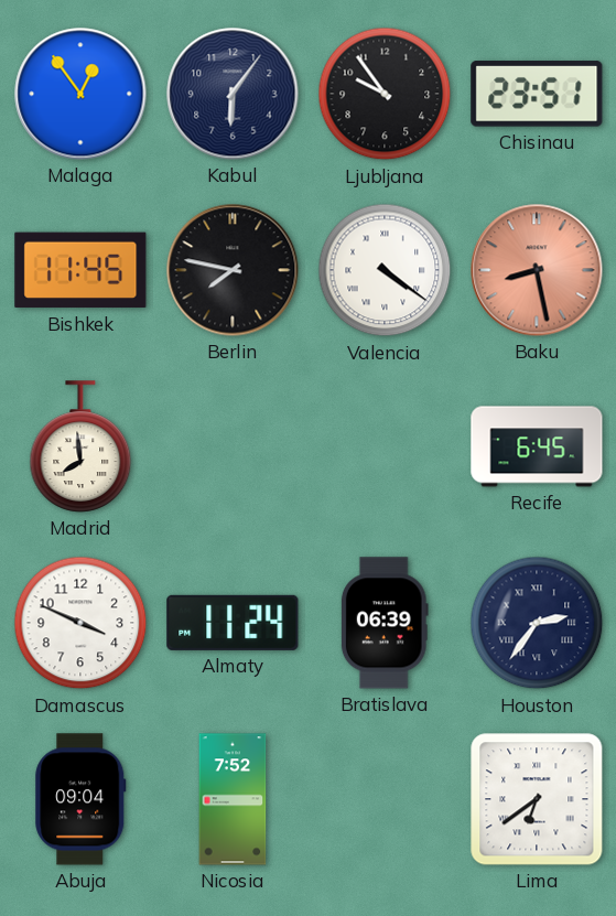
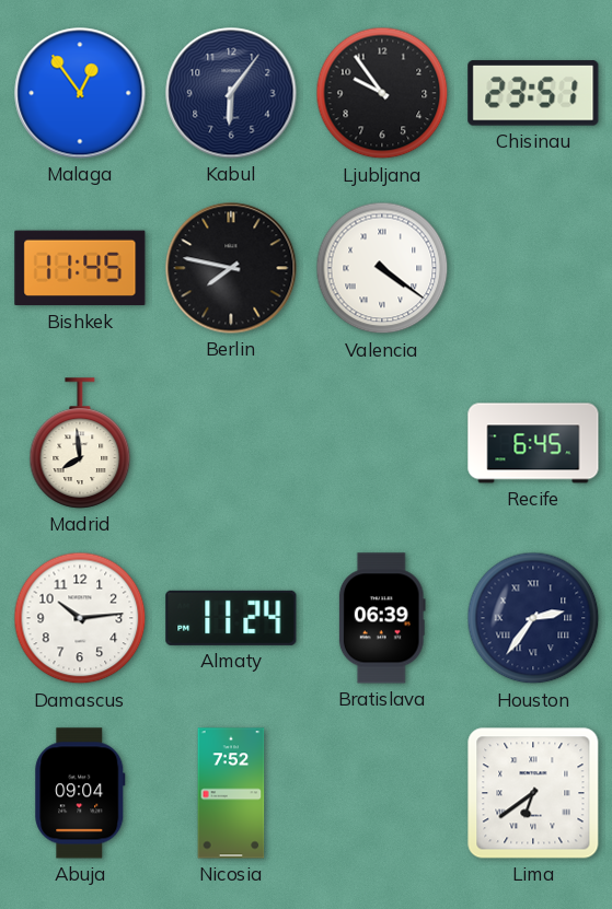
Baku: 8:28 -> none (537, 270)
Damascus: 3:49 -> 10:14 (80, 618)
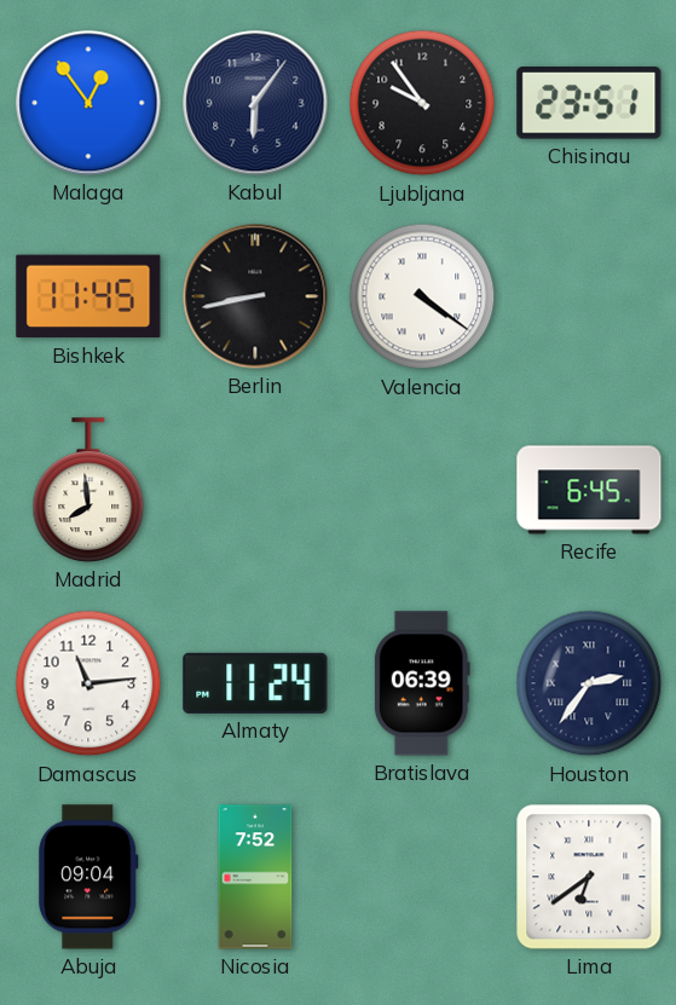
Berlin: 7:47 -> 8:43 (255, 296)
Damascus: 10:14 -> 11:14 (88, 683)
